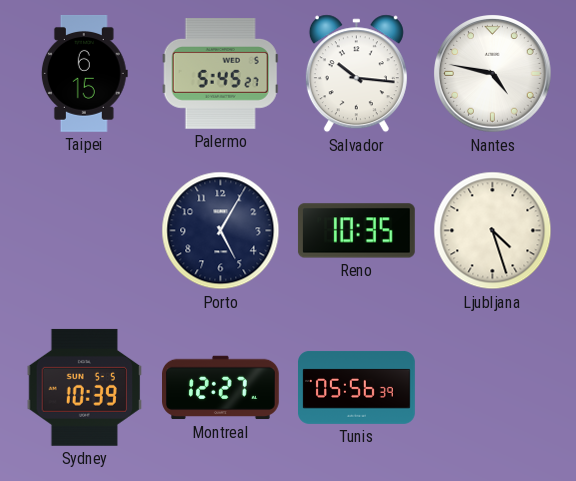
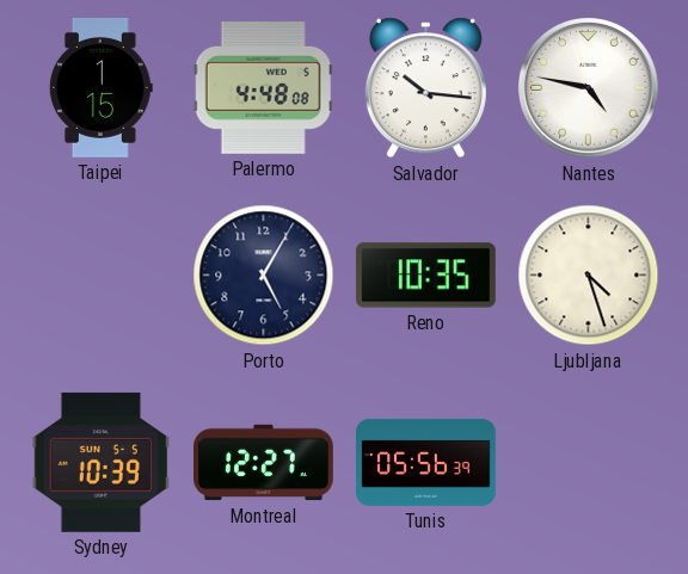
Taipei: 6:15 -> 1:15 (100, 88)
Palermo: 5:45 -> 4:48 (263, 88)
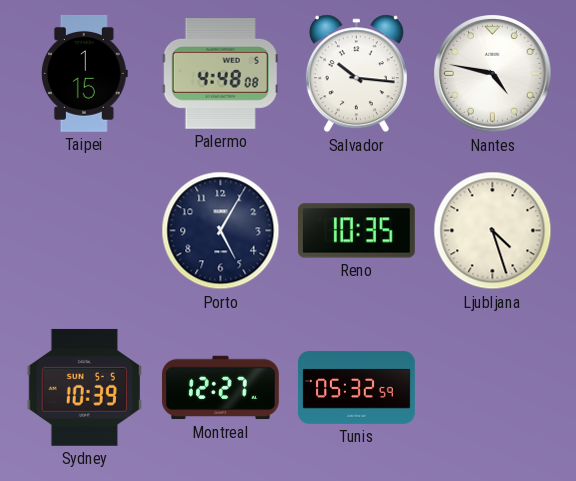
Tunis: 05:56 -> 05:32 (357, 387)
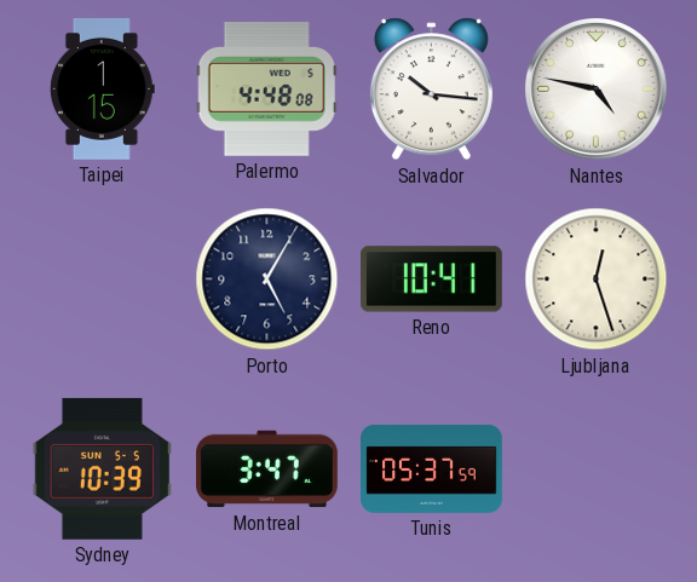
Reno: 10:35 -> 10:41 (431, 280)
Ljubljana: 4:27 -> 12:27 (597, 280)
Montreal: 12:27 -> 3:47 (267, 469)
Tunis: 05:32 -> 05:37 (432, 468)
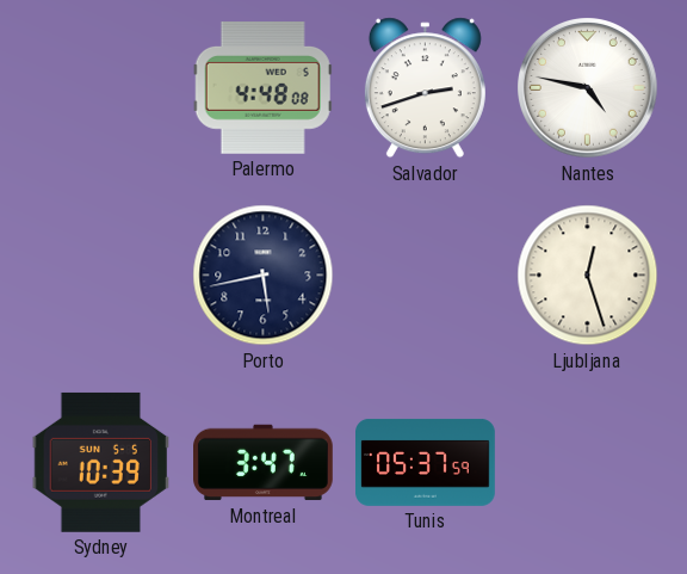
Taipei: 1:15 -> none (102, 90)
Salvador: 10:16 -> 2:42 (425, 88)
Porto: 5:05 -> 5:43 (264, 276)
Reno: 10:41 -> none (431, 280)
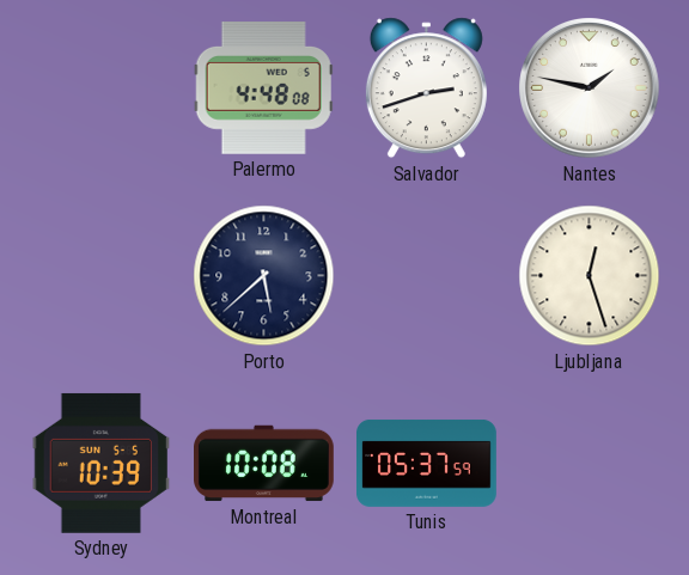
Nantes: 4:47 -> 1:47 (590, 88)
Porto: 5:43 -> 5:38 (264, 276)
Montreal: 3:47 -> 10:08 (264, 464)
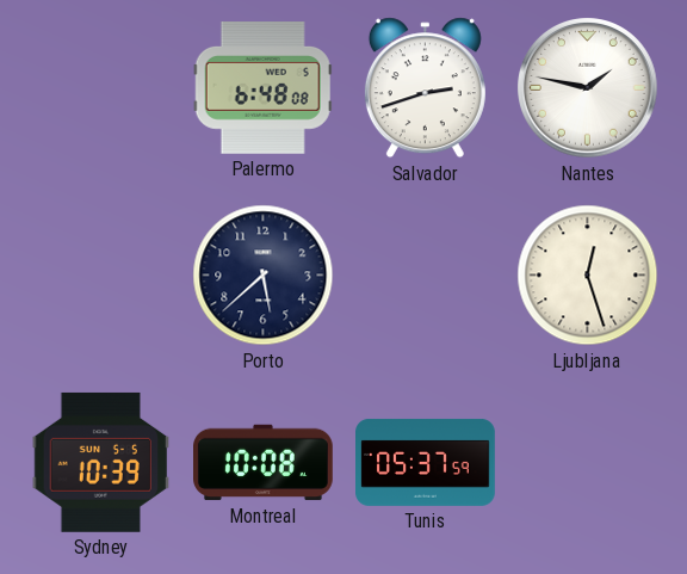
Palermo: 4:48 -> 6:48 (262, 88)
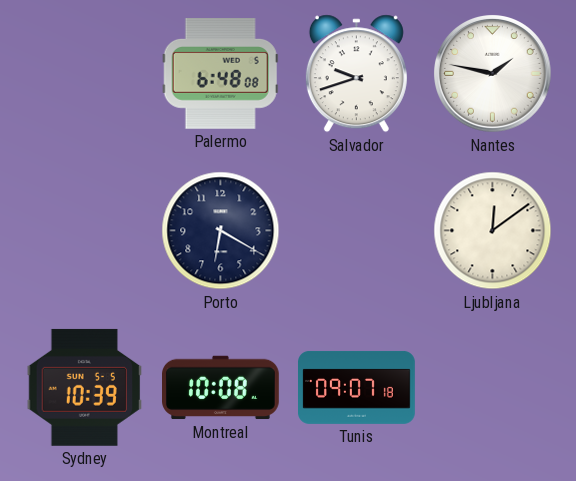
Salvador: 2:42 -> 9:42 (356, 74)
Porto: 5:38 -> 6:20 (221, 231)
Ljubljana: 12:27 -> 12:09 (493, 231)
Tunis: 05:37 -> 09:07 (357, 387)
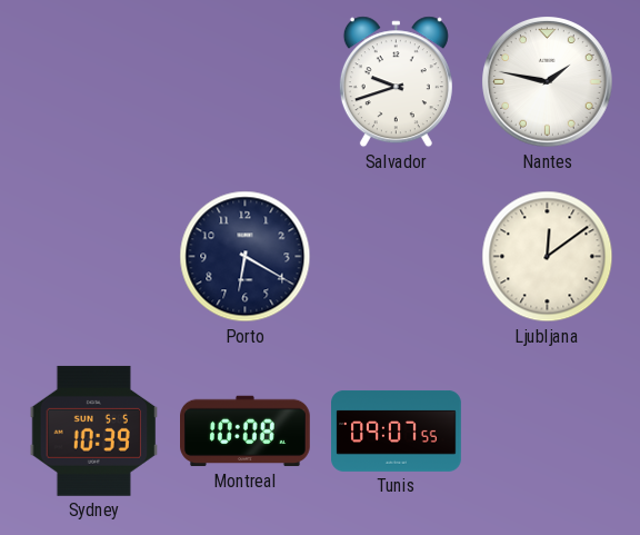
Palermo: 6:48 -> none (220, 74)
Tunis: 09:07:18 -> 09:07:55 (397, 430)
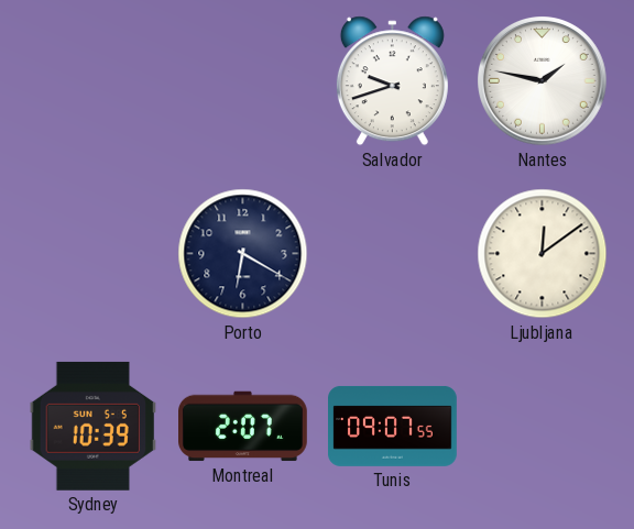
Montreal: 10:08 -> 2:07 (243, 427)
